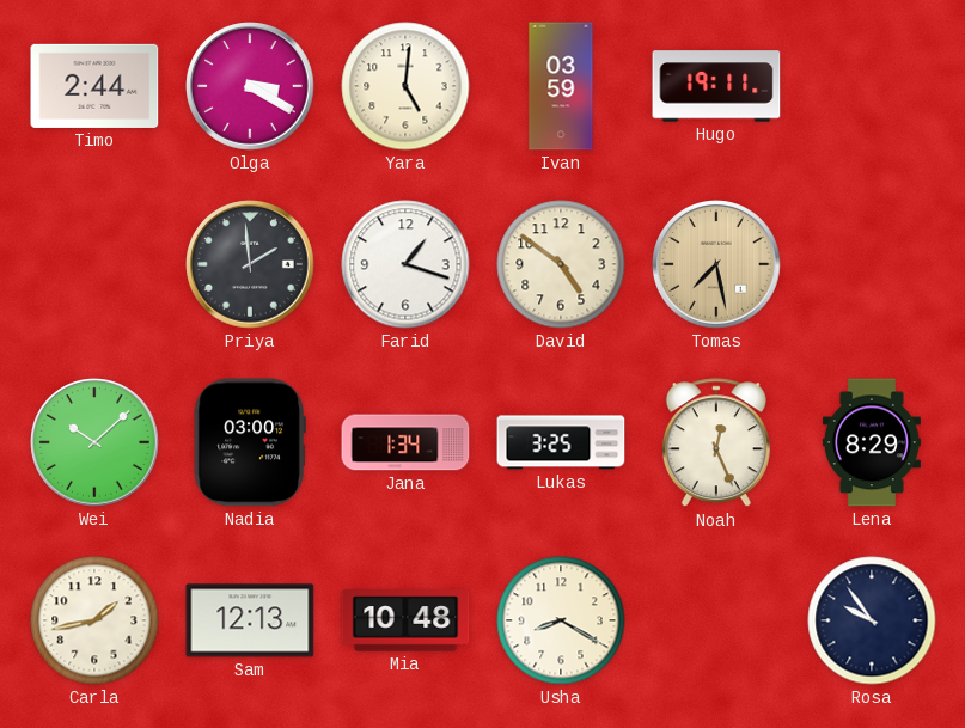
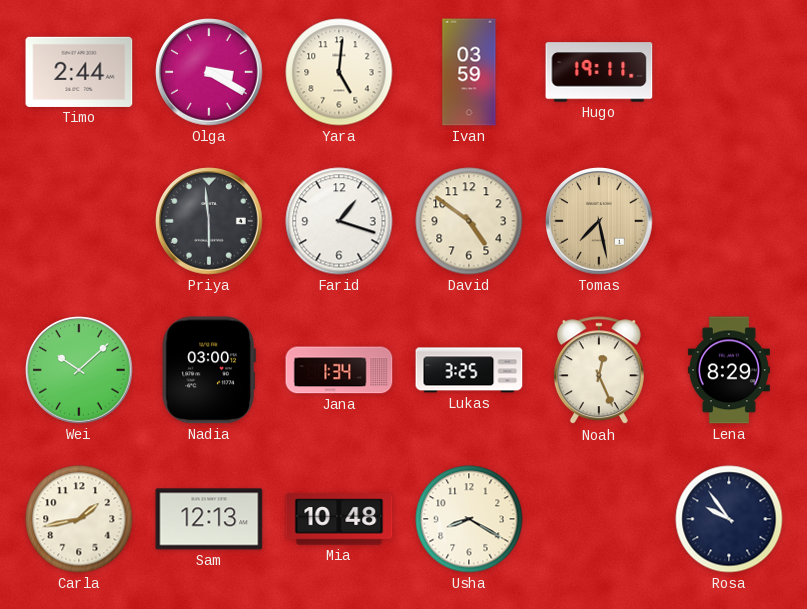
Priya: 1:59 -> 5:59 (209, 221)
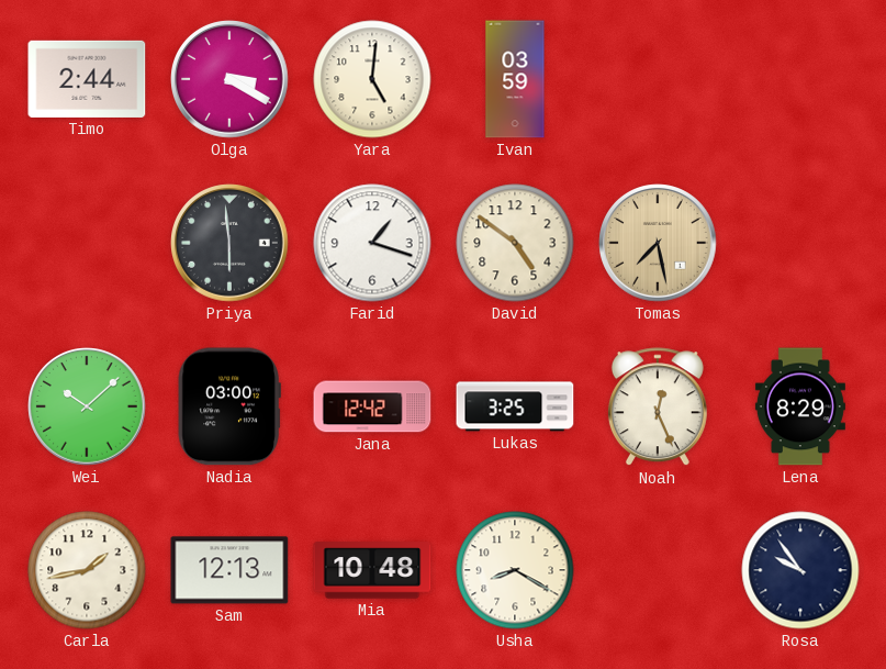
Hugo: 19:11 -> none (599, 72)
Jana: 1:34 -> 12:42 (372, 406)
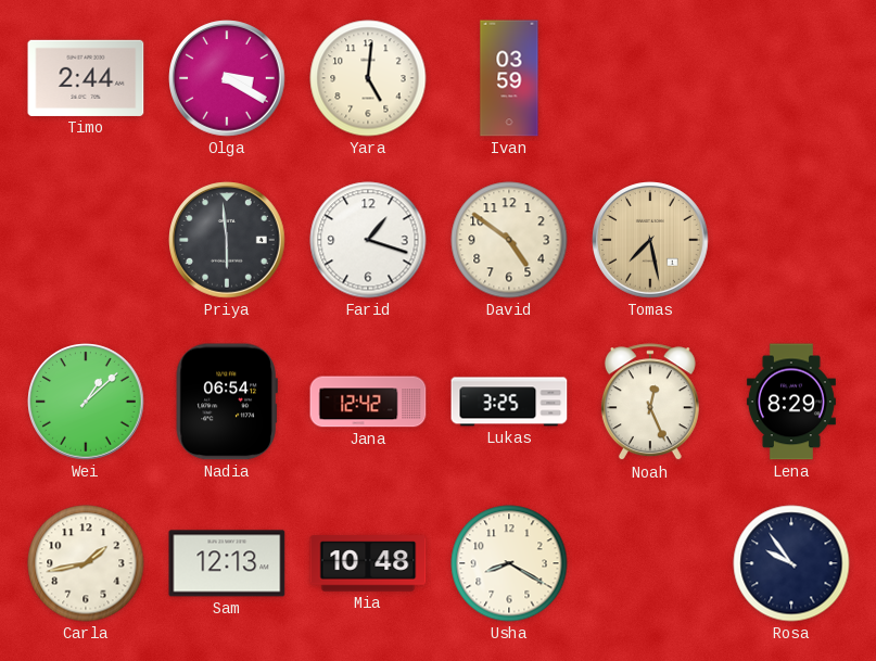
Wei: 10:08 -> 1:08 (86, 402)
Nadia: 03:00 -> 06:54 (227, 402)
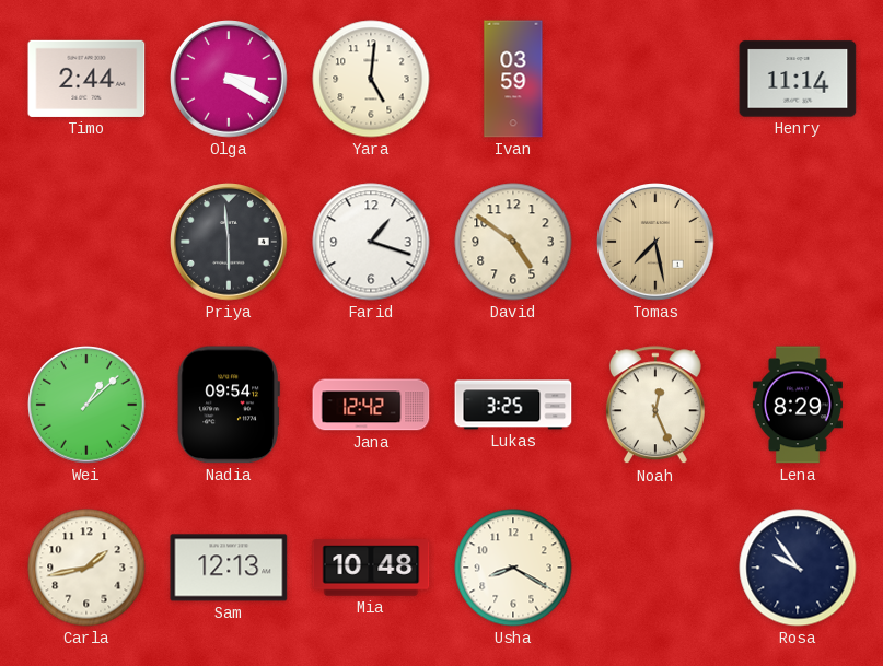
Henry: none -> 11:14 (798, 79)
Nadia: 06:54 -> 09:54 (229, 405)
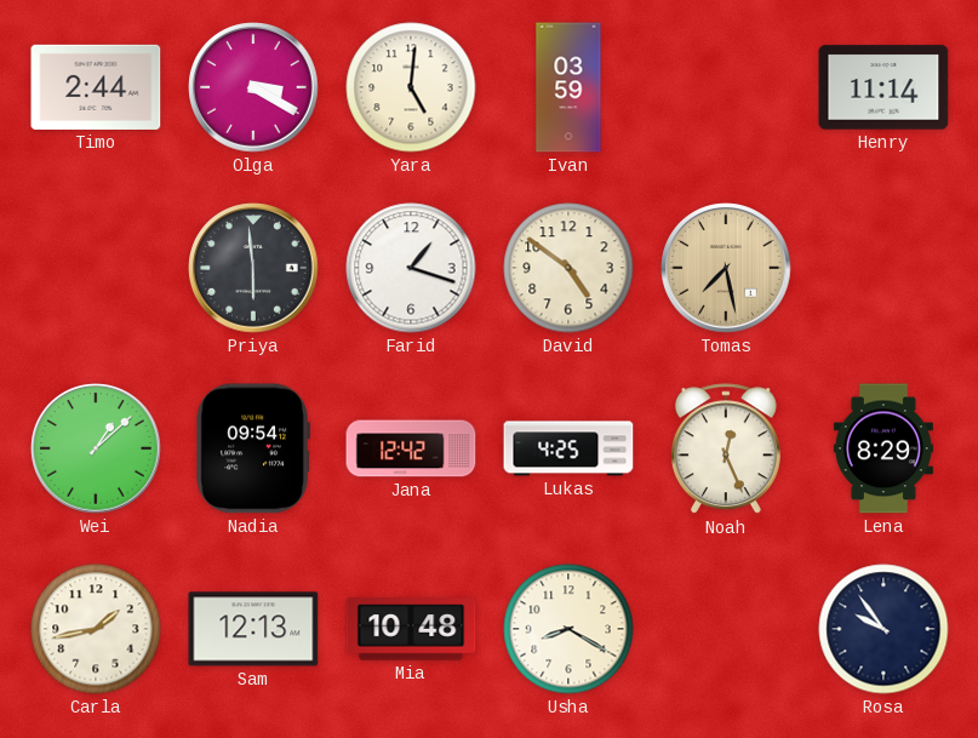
Lukas: 3:25 -> 4:25 (568, 448)
